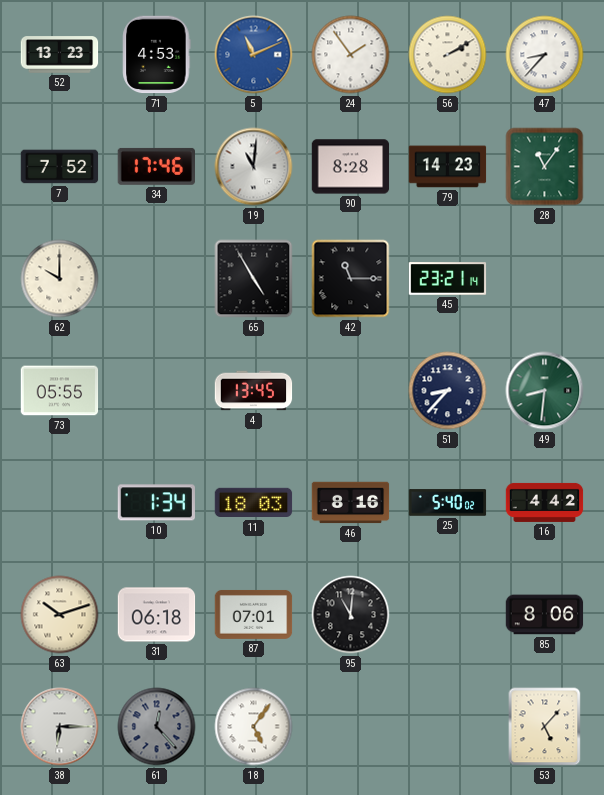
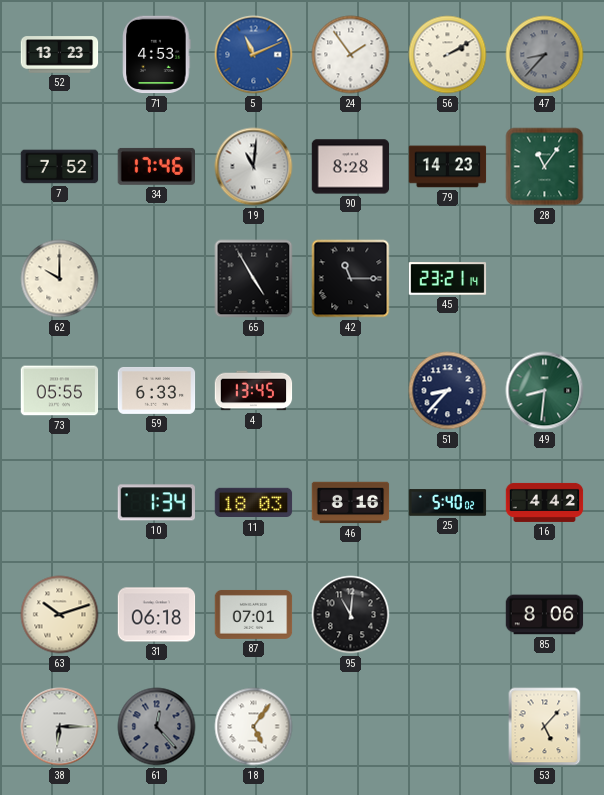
47 dial: white -> grey (545, 55)
59: none -> 6:33 (157, 390)
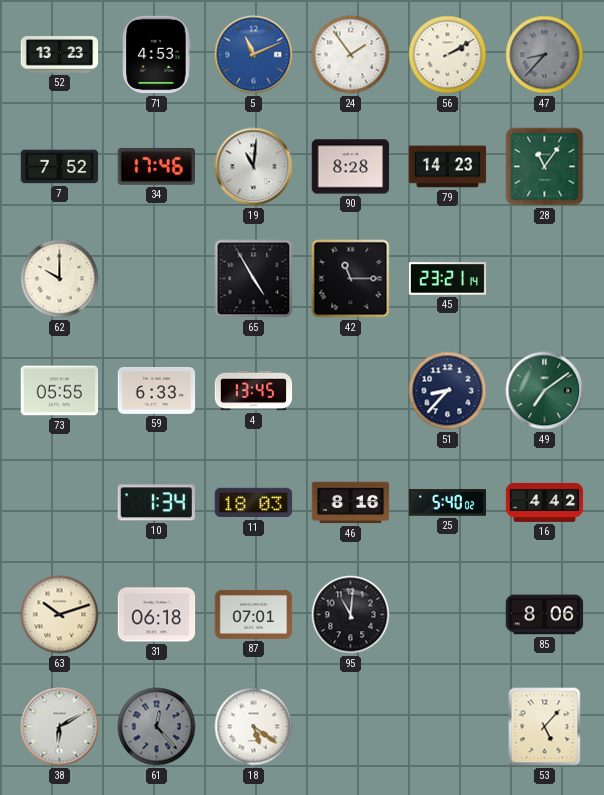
49: 8:31 -> 7:09 (545, 391)
38: 6:15 -> 6:10 (60, 727)
18: 5:06 -> 5:21 (254, 727)
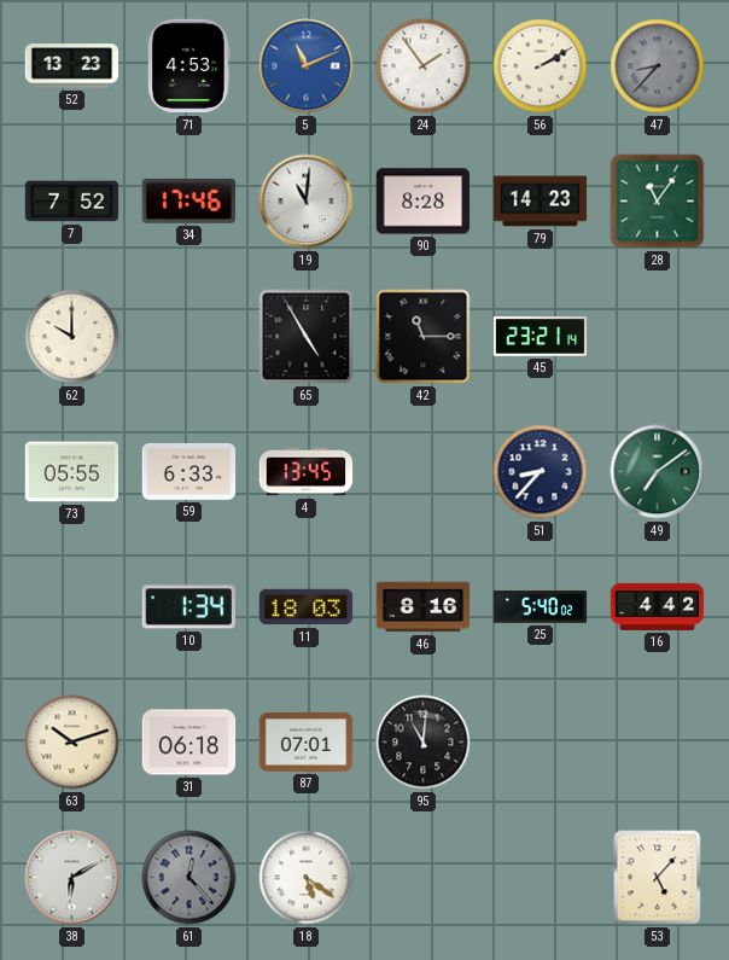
85: 8:06 -> none (545, 615)
